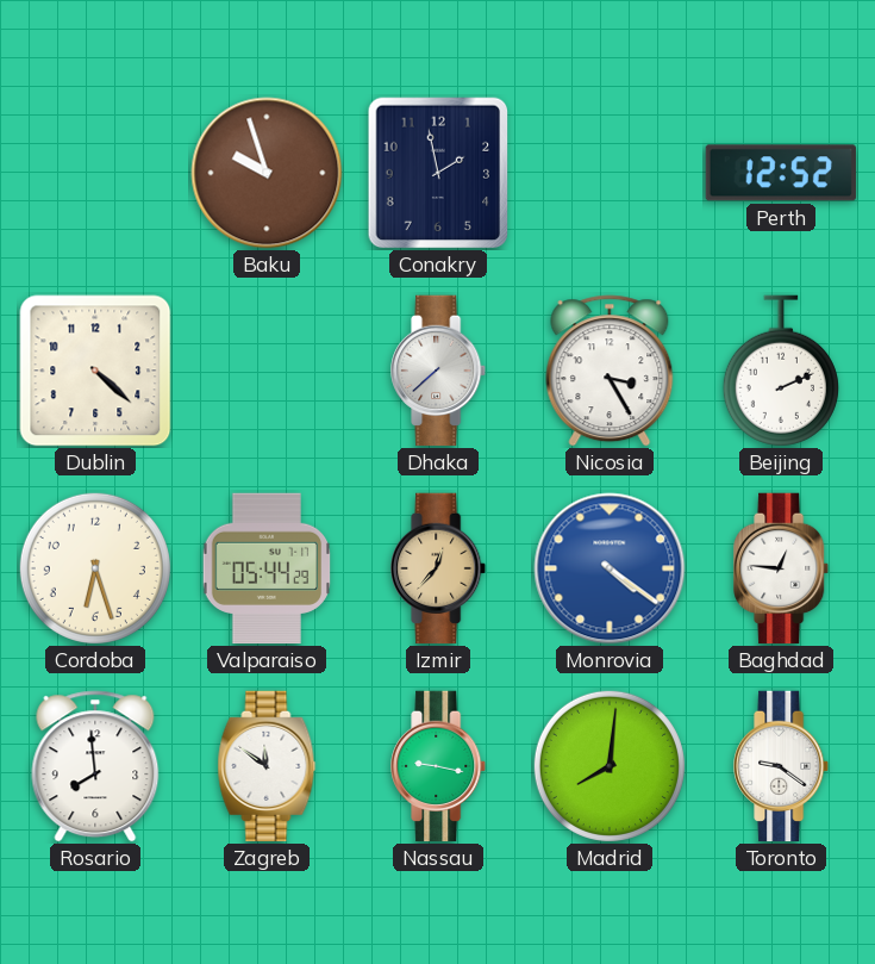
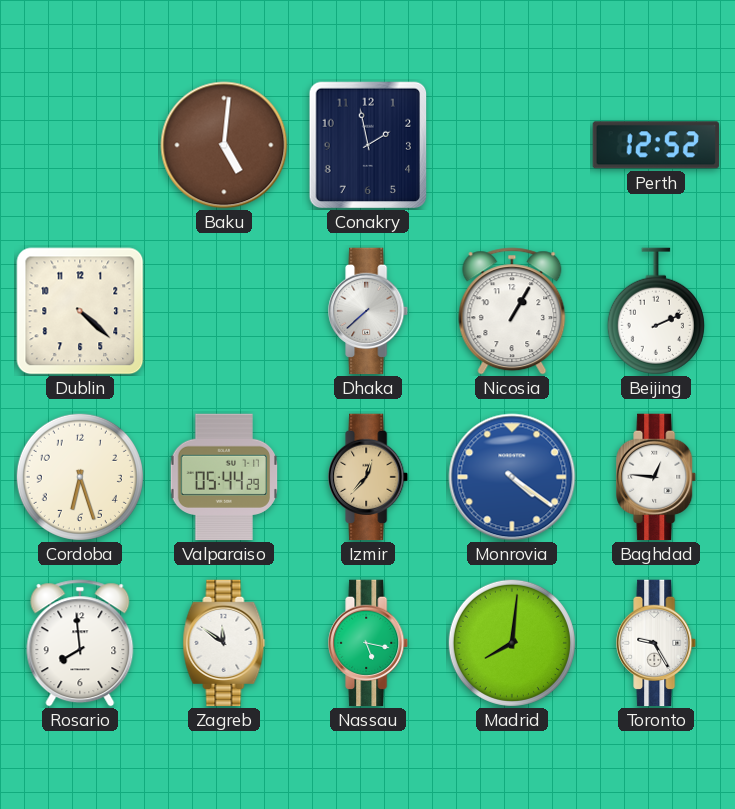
Baku: 9:57 -> 5:01 (224, 145)
Nicosia: 3:25 -> 1:05 (512, 311)
Nassau: 9:17 -> 5:17 (369, 643)
Toronto: 9:21 -> 9:25 (657, 643)
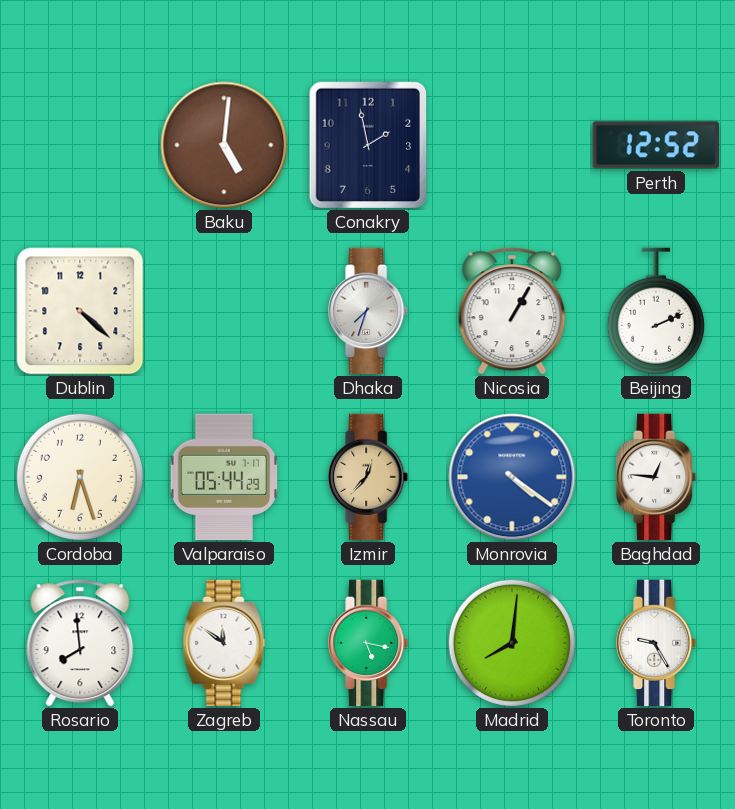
Dhaka: 7:38 -> 7:33 (369, 311)
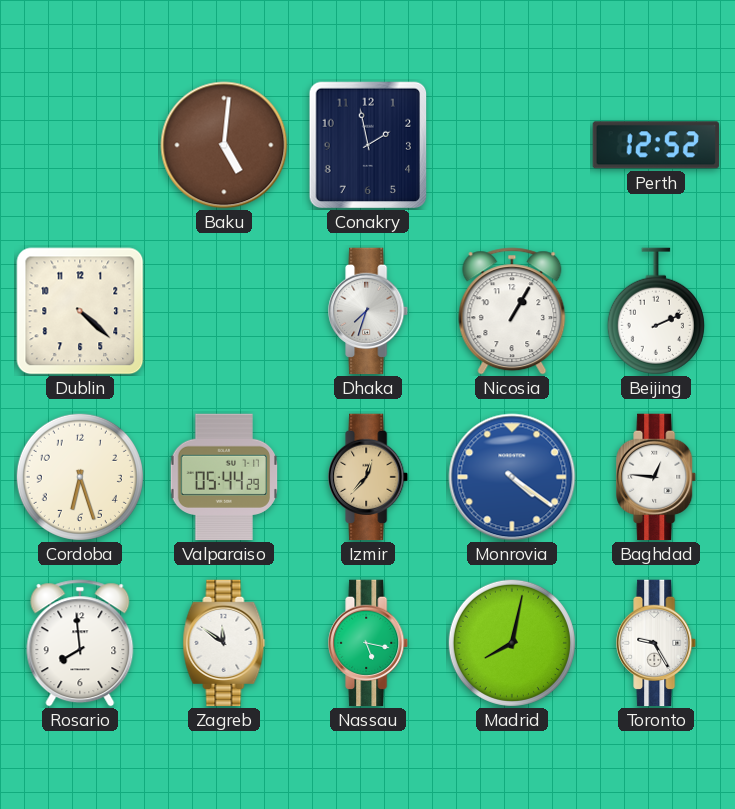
Madrid: 8:01 -> 8:02 (512, 643)
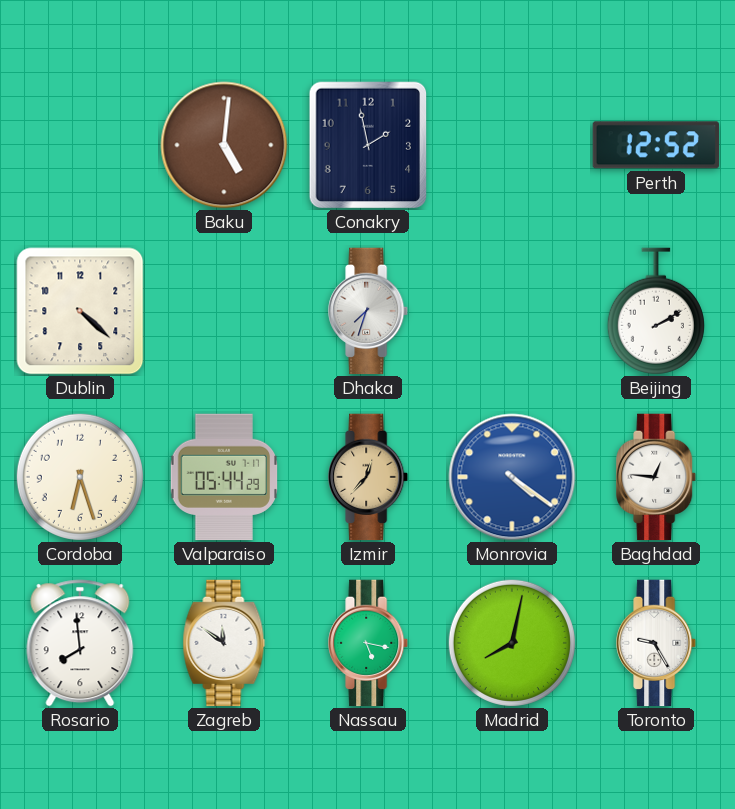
Nicosia: 1:05 -> none (512, 311)
Beijing: 2:11 -> 2:10 (656, 311)
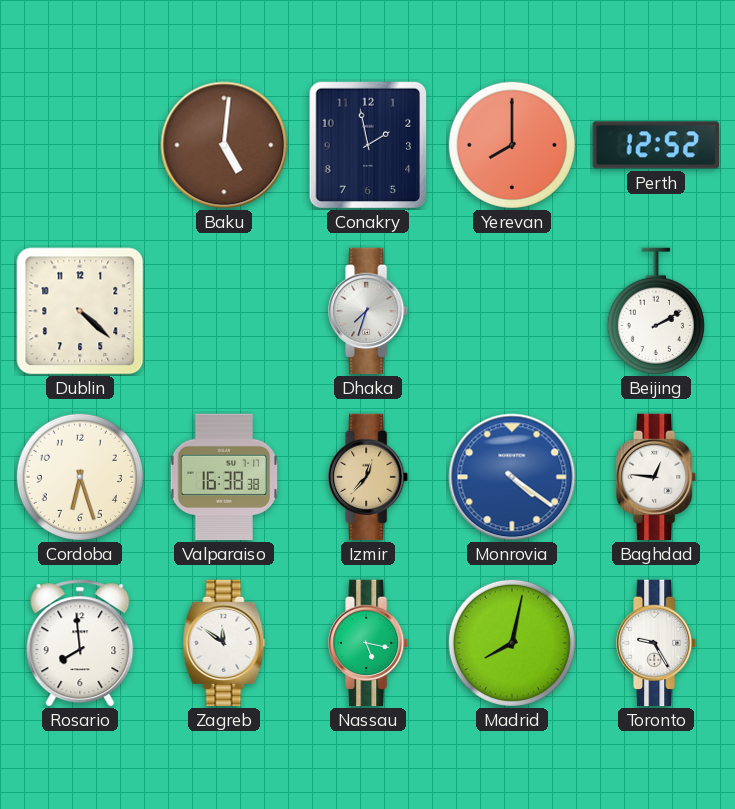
Yerevan: none -> 8:00 (512, 145)
Valparaiso: 05:44 -> 16:38 (224, 477)
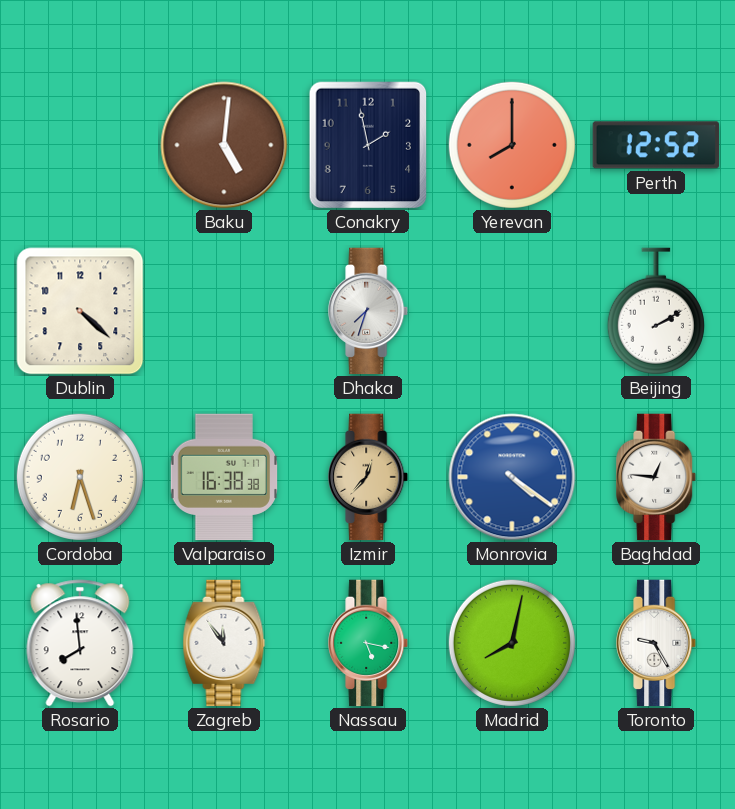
Zagreb: 11:51 -> 11:54 (224, 643)
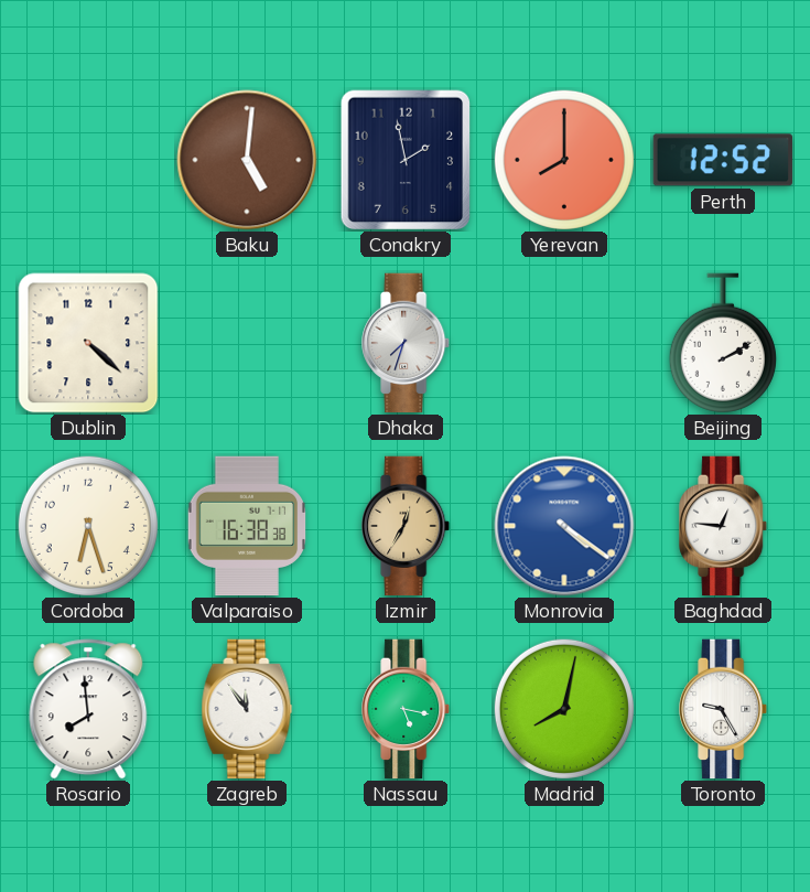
Izmir: 12:37 -> 12:35 (407, 526)
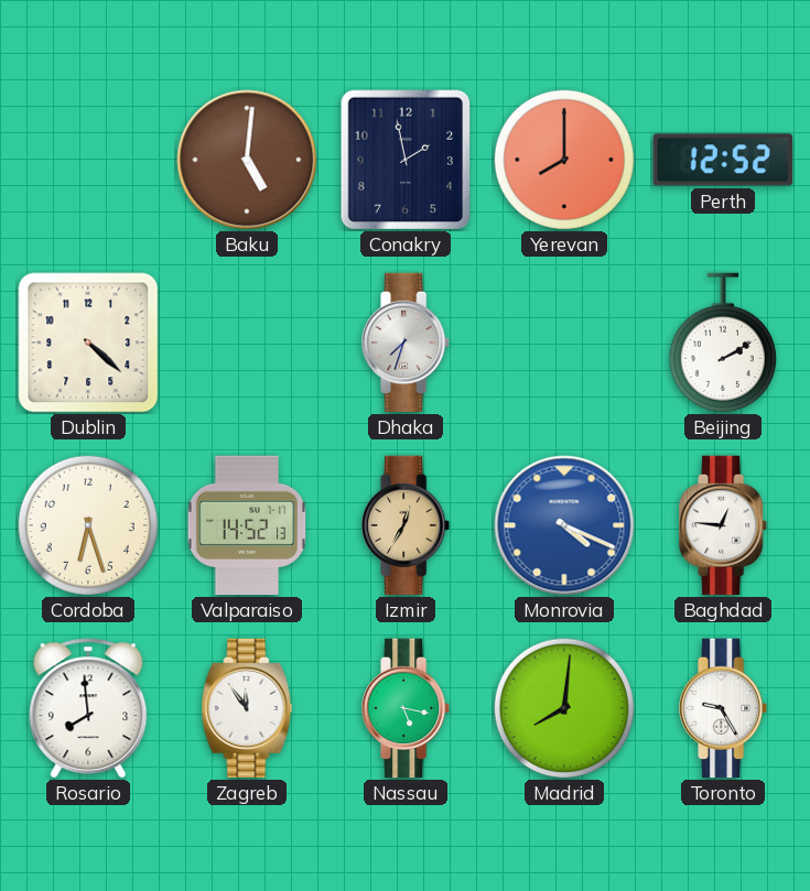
Valparaiso: 16:38 -> 14:52 (247, 525)
Monrovia: 4:21 -> 4:19 (564, 525)
Madrid: 8:02 -> 8:01 (564, 708)
